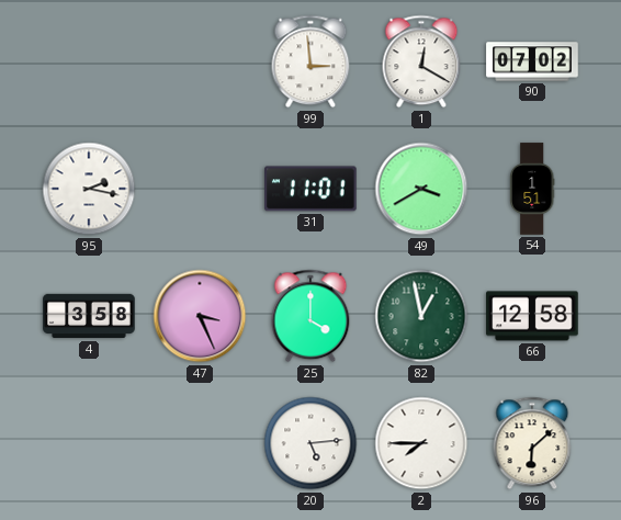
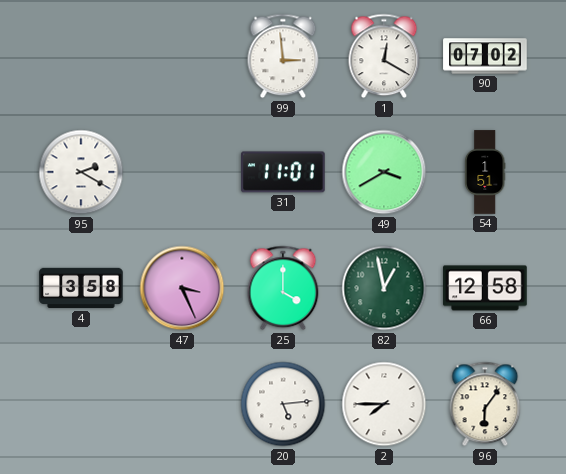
95: 2:17 -> 2:20 (81, 172)
96: 6:08 -> 6:06 (485, 404)
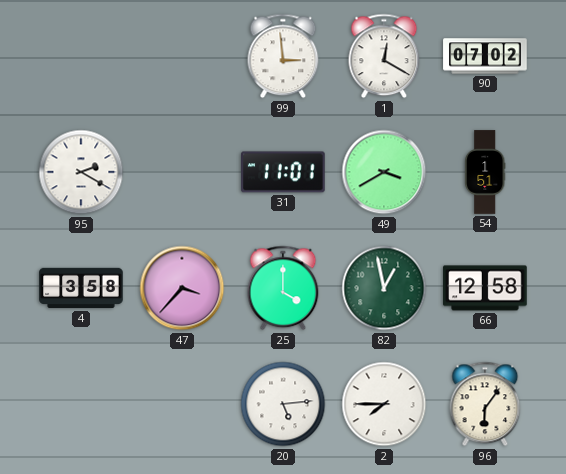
47: 3:26 -> 3:37 (182, 288)
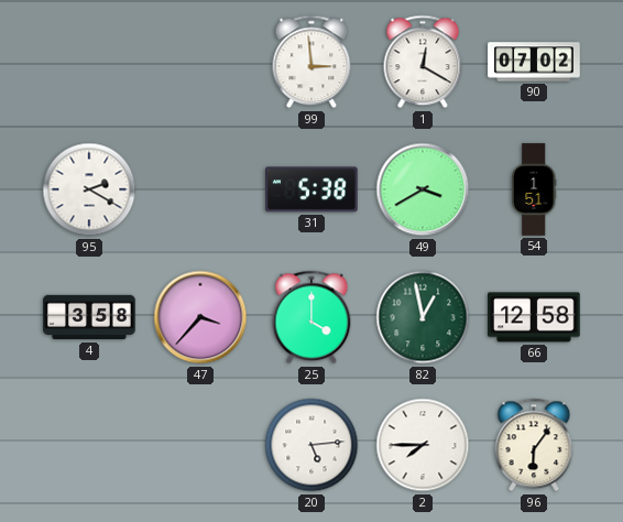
31: 11:01 -> 5:38 (313, 189)
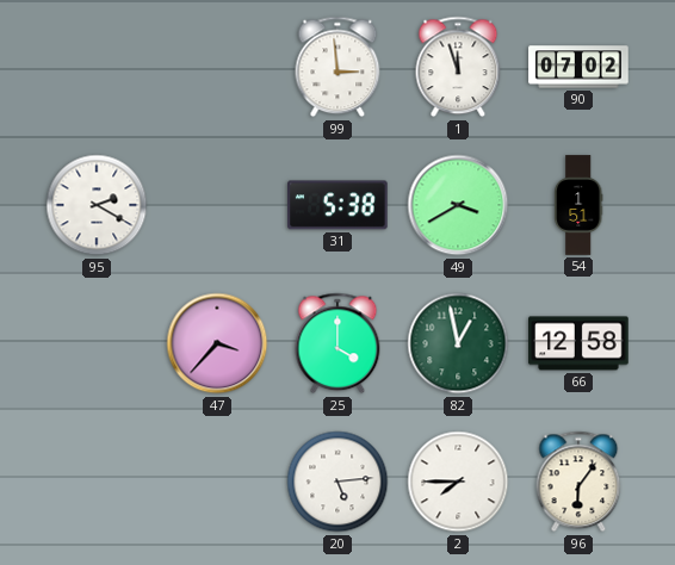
1: 12:20 -> 11:57 (458, 67)
4: 3:58 -> none (89, 317)
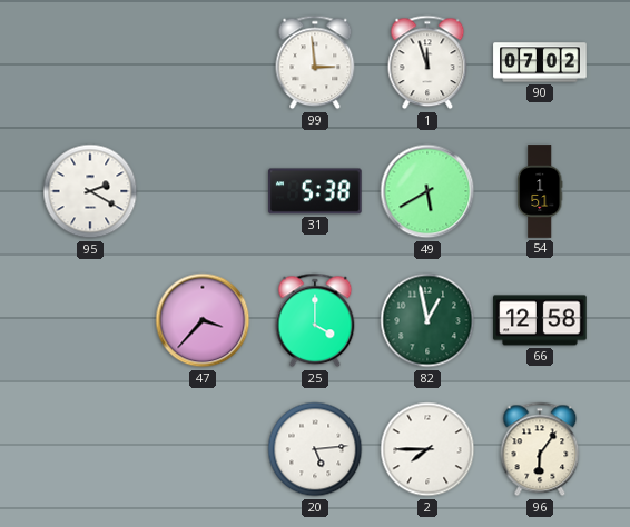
49: 3:40 -> 5:40 (427, 191)
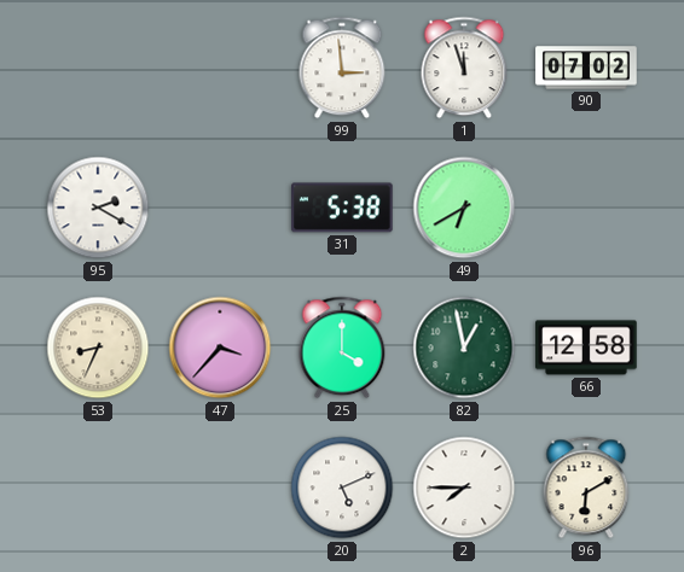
49: 5:40 -> 6:40 (464, 208)
54: 1:51 -> none (540, 191)
53: none -> 8:34 (98, 348)
20: 5:14 -> 5:11 (342, 488)
96: 6:06 -> 6:10 (586, 488)
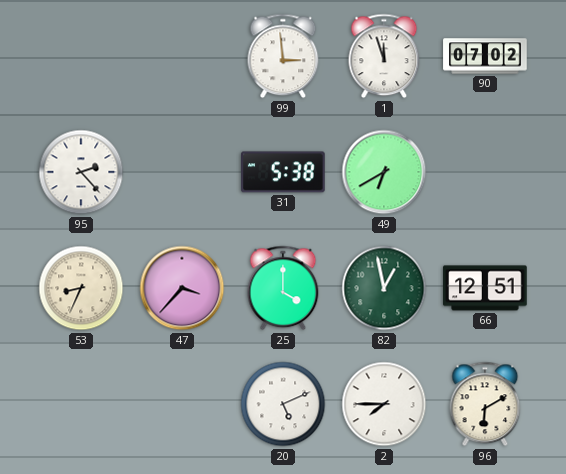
95: 2:20 -> 2:23 (81, 172)
66: 12:58 -> 12:51 (485, 288)
